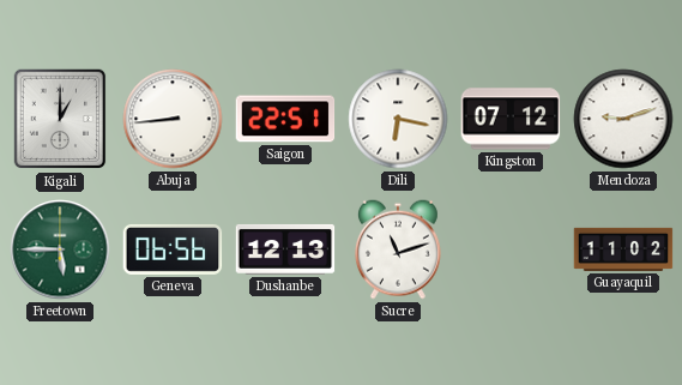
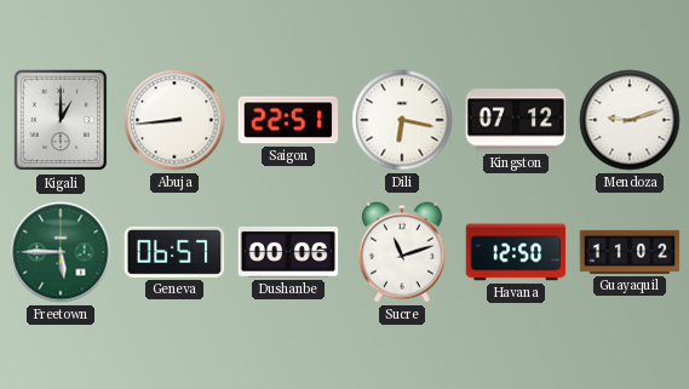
Geneva: 06:56 -> 06:57 (174, 252)
Dushanbe: 12:13 -> 00:06 (288, 252)
Havana: none -> 12:50 (516, 252)
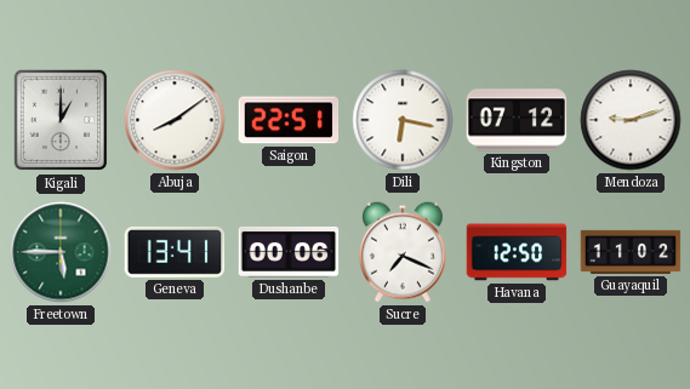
Abuja: 8:44 -> 8:09 (175, 120)
Geneva: 06:57 -> 13:41 (175, 252)
Sucre: 11:12 -> 7:19 (403, 252)
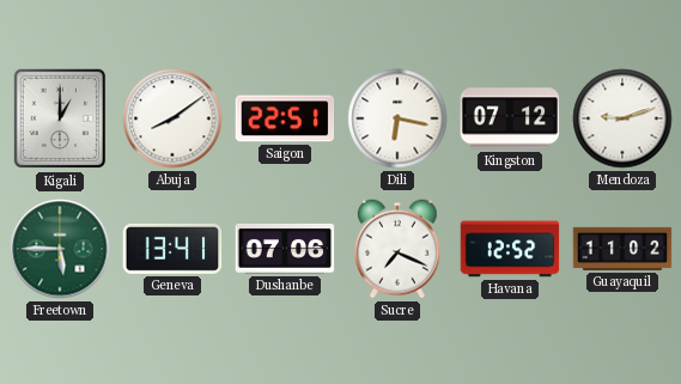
Dushanbe: 00:06 -> 07:06 (285, 249)
Havana: 12:50 -> 12:52 (510, 249)
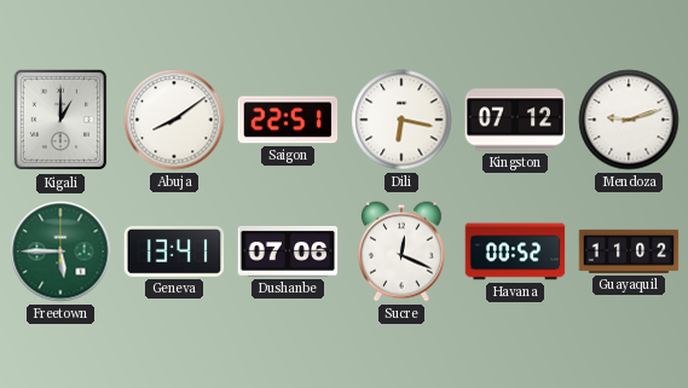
Sucre: 7:19 -> 12:19 (401, 251)
Havana: 12:52 -> 00:52 (515, 251)
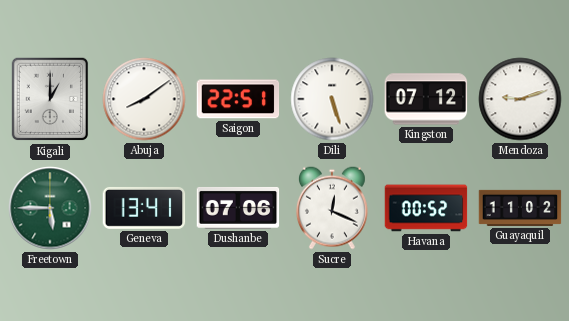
Dili: 6:17 -> 5:27 (332, 99)
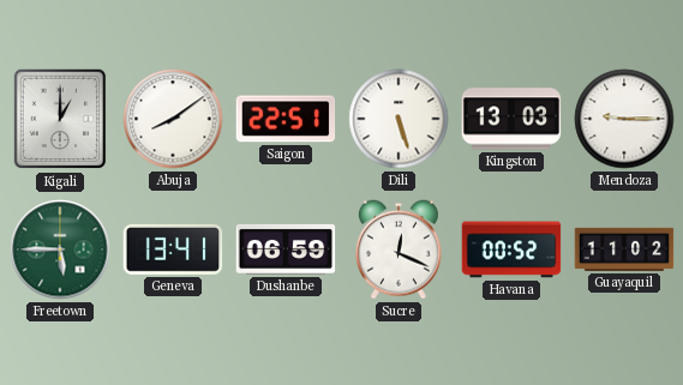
Kingston: 07:12 -> 13:03 (511, 119)
Mendoza: 9:12 -> 9:15 (624, 119)
Dushanbe: 07:06 -> 06:59 (286, 249)
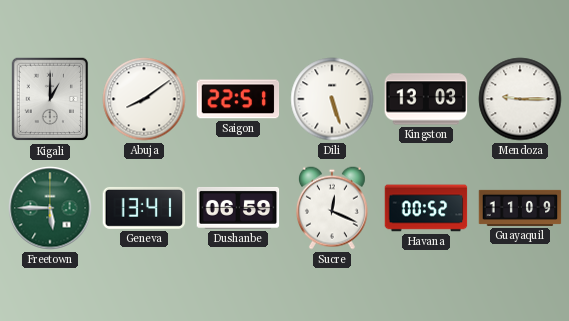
Guayaquil: 11:02 -> 11:09 (520, 208)
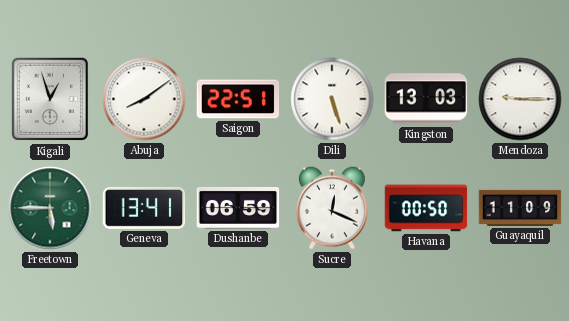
Kigali: 1:00 -> 12:57 (50, 99)
Havana: 00:52 -> 00:50 (426, 208)
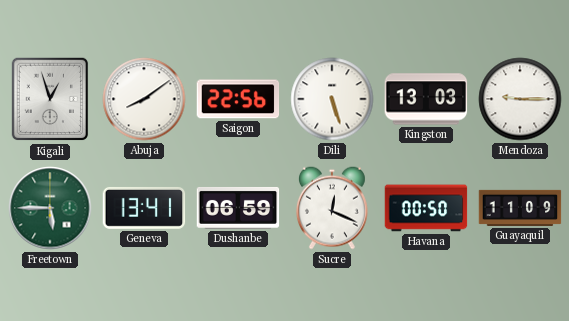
Saigon: 22:51 -> 22:56 (238, 99)
